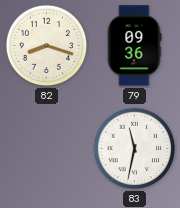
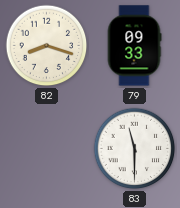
79: 09:36 -> 09:33 (134, 46)
83: 11:32 -> 11:30 (135, 149)
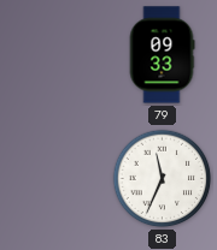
82: 8:18 -> none (47, 46)
83: 11:30 -> 11:34 (163, 179)
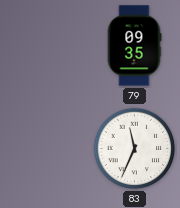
79: 09:33 -> 09:35 (134, 46)
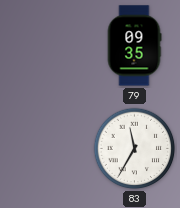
83: 11:34 -> 11:35 (135, 149)
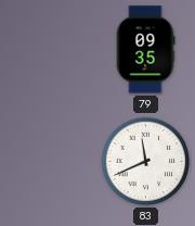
83: 11:35 -> 11:41 (146, 162)
